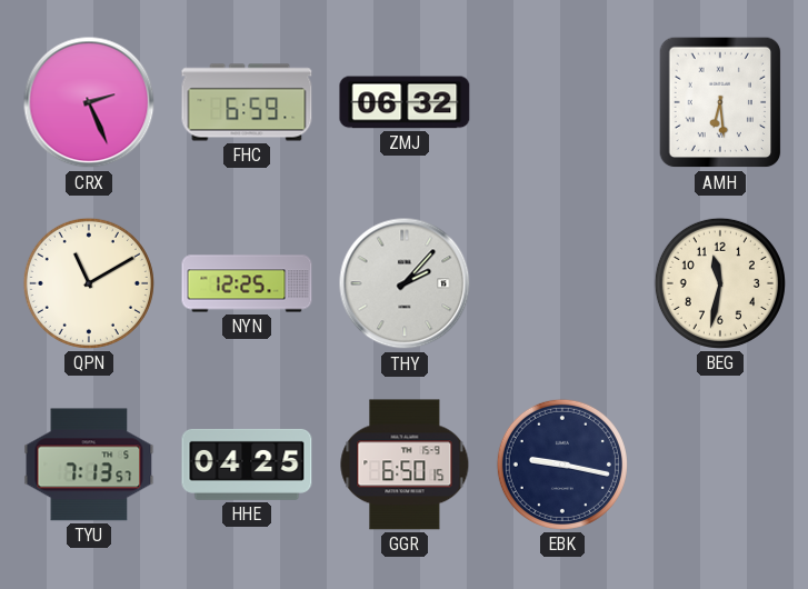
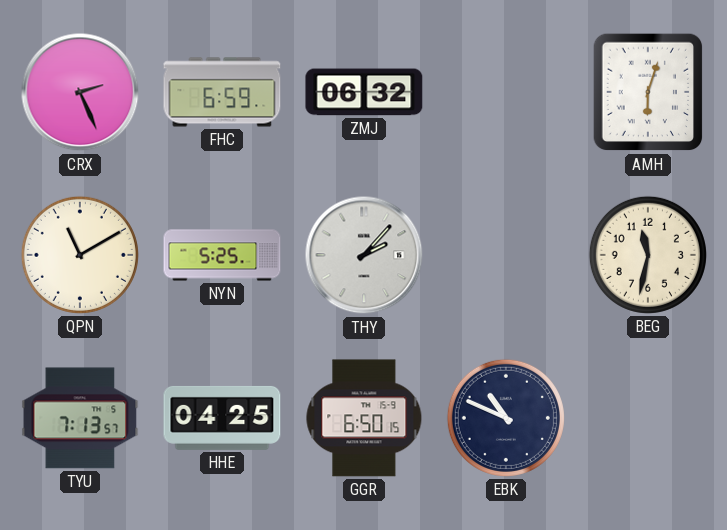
AMH: 6:29 -> 6:03 (648, 92)
NYN: 12:25 -> 5:25 (222, 255)
EBK: 9:17 -> 10:49 (506, 418)
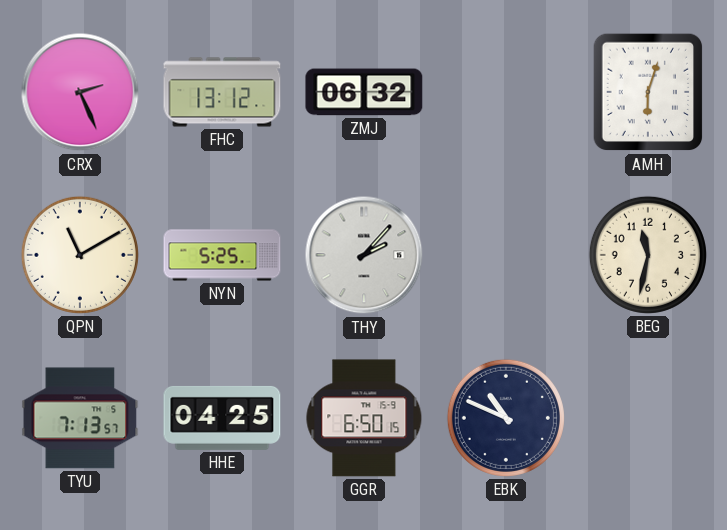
FHC: 6:59 -> 13:12 (222, 92)
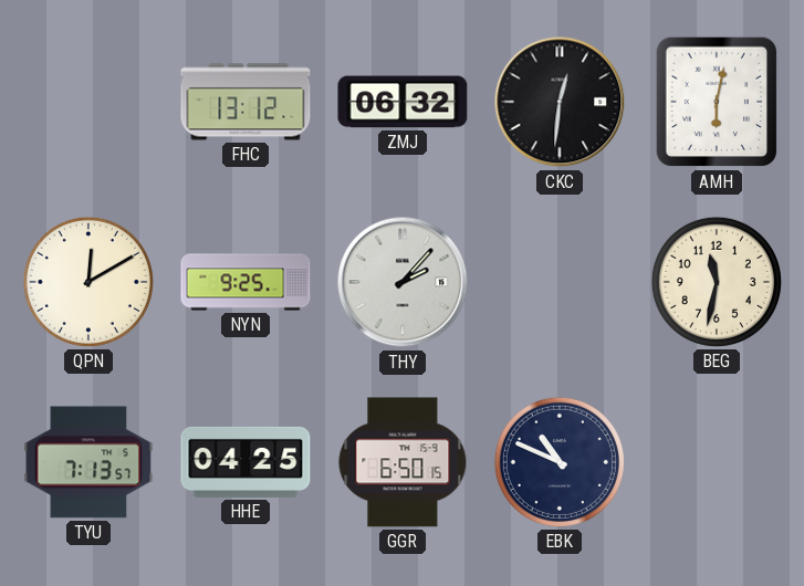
CRX: 2:26 -> none (80, 92)
CKC: none -> 12:31 (560, 102)
AMH: 6:03 -> 6:02 (717, 102)
QPN: 11:10 -> 12:10 (88, 282)
NYN: 5:25 -> 9:25 (246, 282)
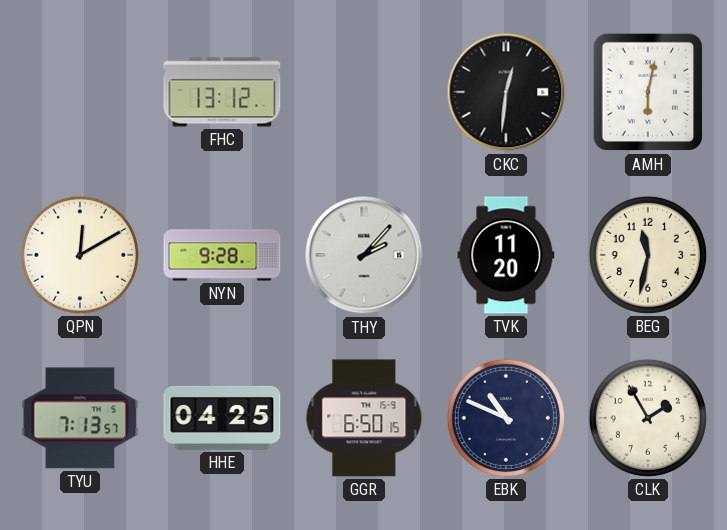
ZMJ: 06:32 -> none (403, 102)
NYN: 9:25 -> 9:28 (222, 255)
TVK: none -> 11:20 (506, 255)
CLK: none -> 1:55 (648, 418)
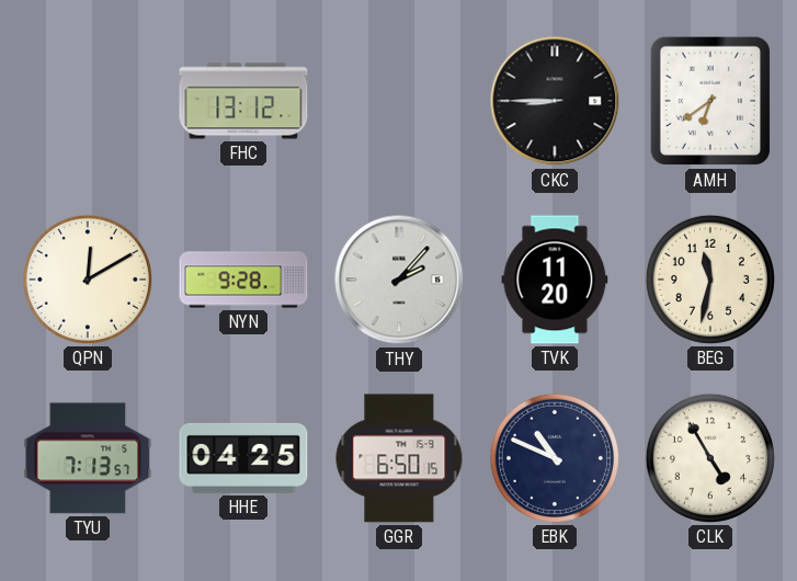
CKC: 12:31 -> 8:45 (555, 101)
AMH: 6:02 -> 6:39 (710, 101)
CLK: 1:55 -> 4:55 (710, 458)
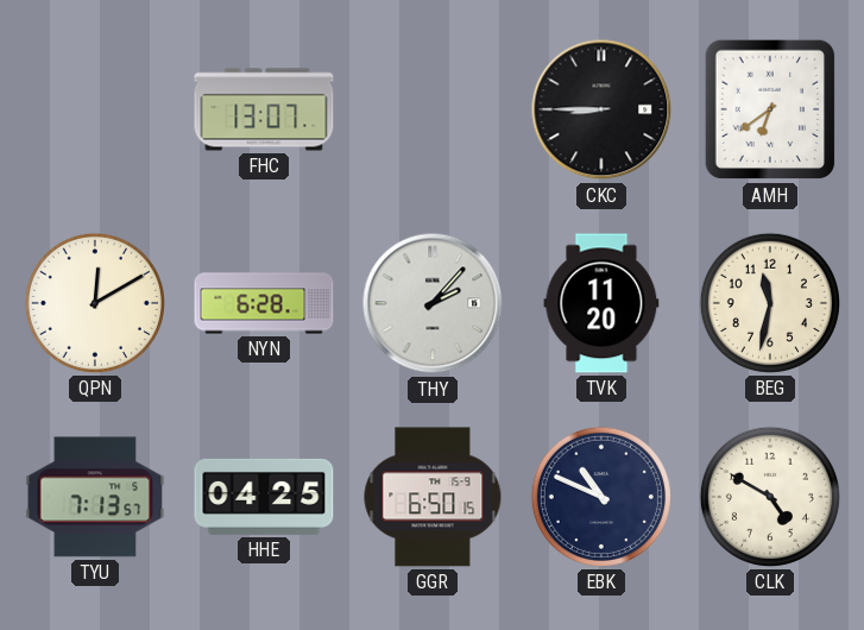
FHC: 13:12 -> 13:07 (264, 109)
NYN: 9:28 -> 6:28 (264, 303)
CLK: 4:55 -> 4:50 (770, 497)
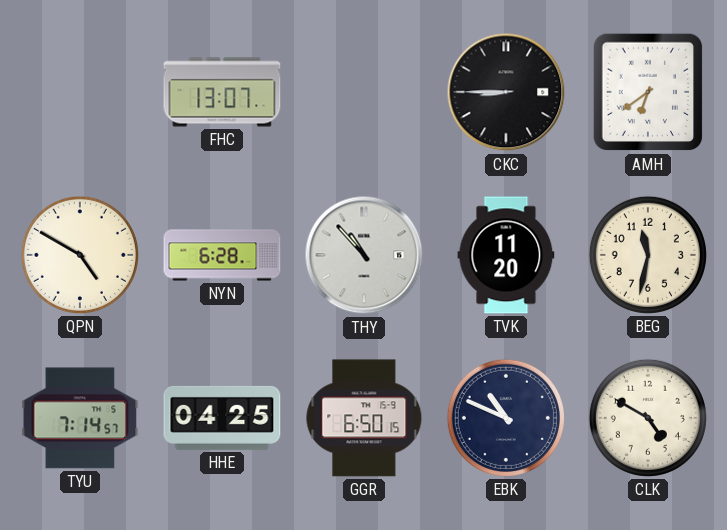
QPN: 12:10 -> 4:50 (80, 255)
THY: 2:07 -> 10:53 (364, 255)
TYU: 7:13 -> 7:14 (80, 418)
